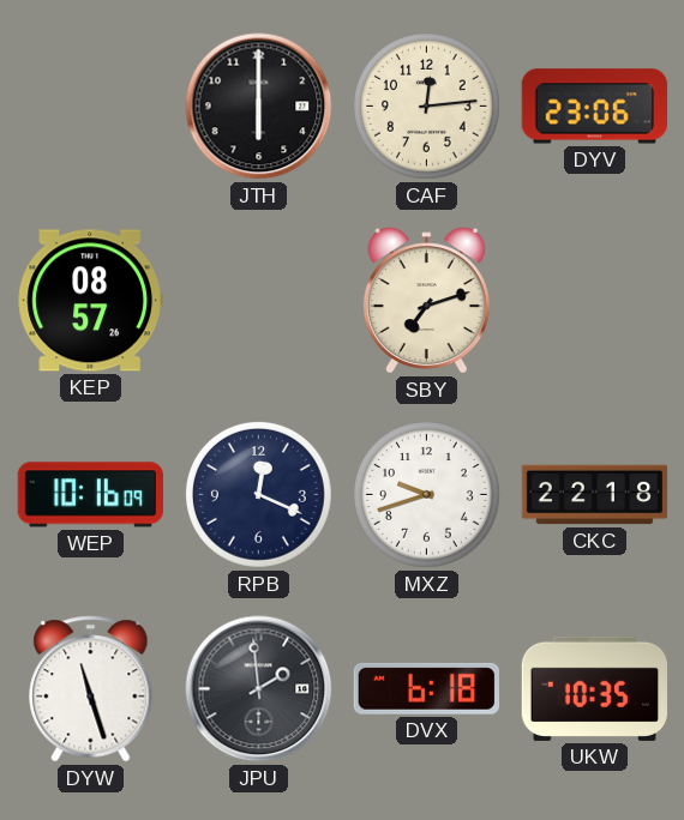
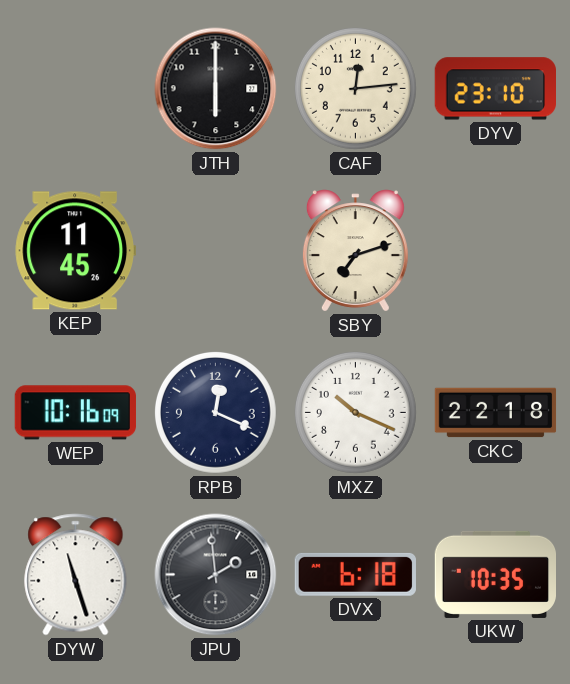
DYV: 23:06 -> 23:10 (495, 89)
KEP: 08:57 -> 11:45 (75, 251)
MXZ: 9:42 -> 10:19 (355, 412)
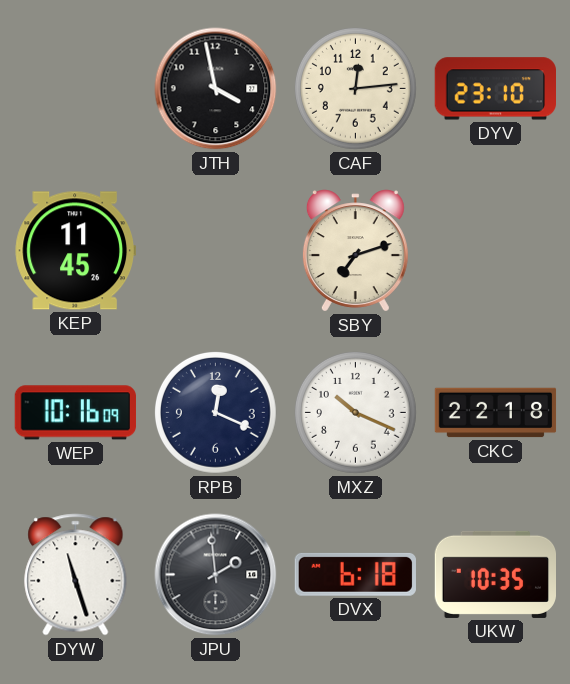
JTH: 6:00 -> 3:58 (216, 89)
